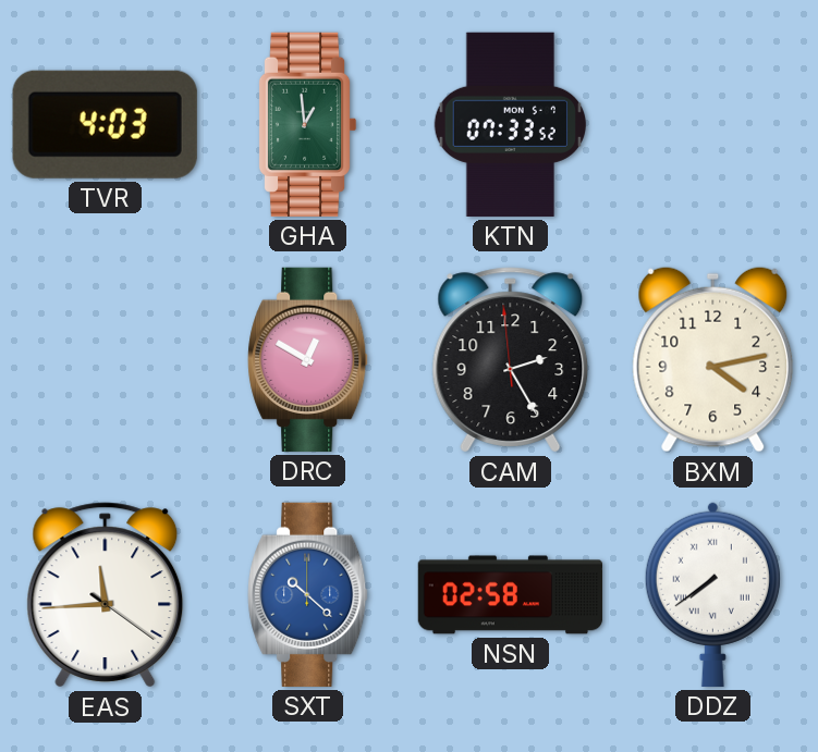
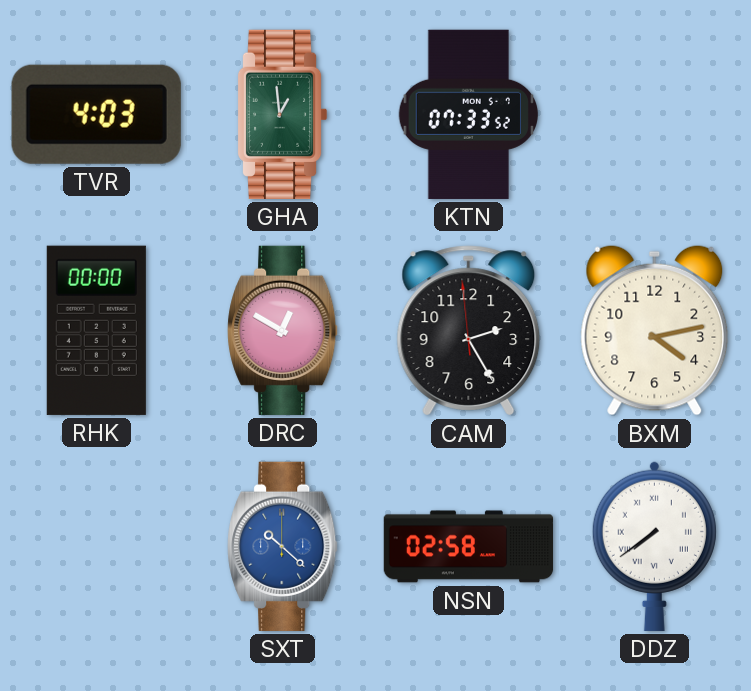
RHK: none -> 00:00 (96, 330)
EAS: 11:44 -> none (106, 595)
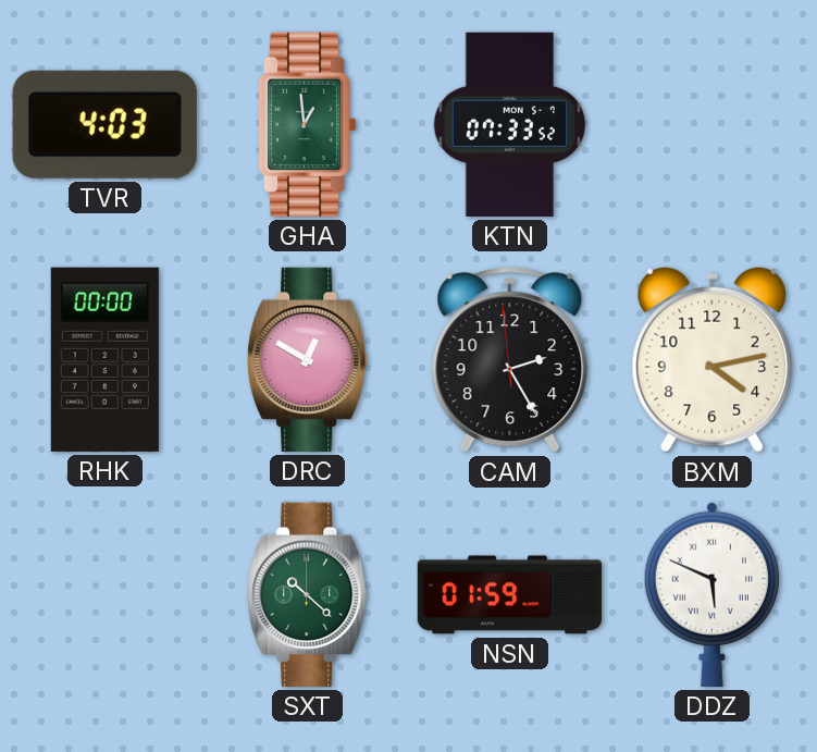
SXT dial: blue -> green (308, 594)
NSN: 02:58 -> 01:59 (510, 595)
DDZ: 7:39 -> 5:49 (711, 594)
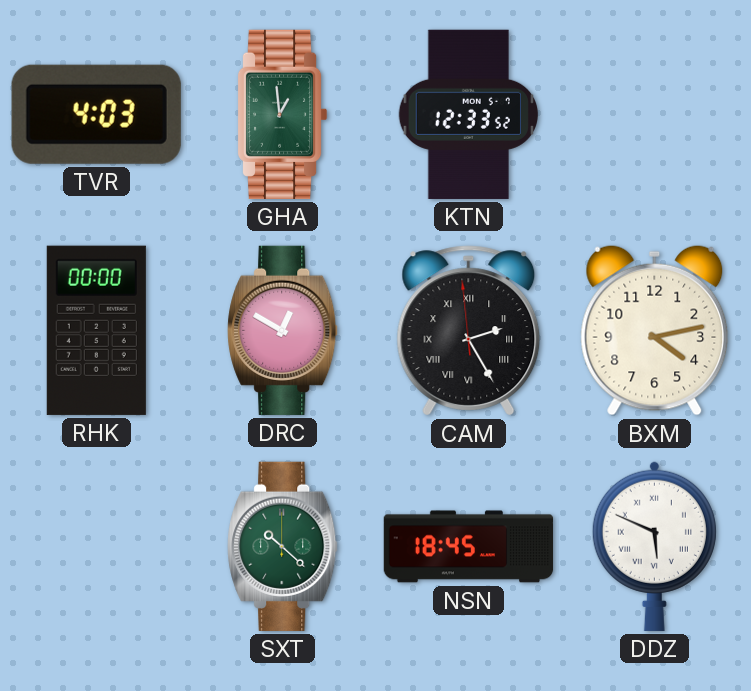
KTN: 07:33 -> 12:33 (468, 114)
CAM numerals: Arabic -> Roman (469, 331)
NSN: 01:59 -> 18:45 (469, 547)
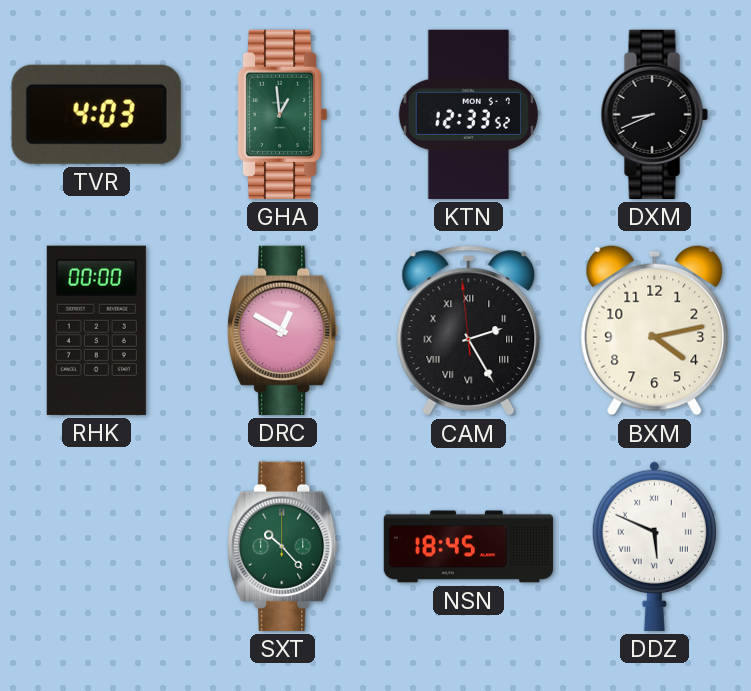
DXM: none -> 8:41 (654, 114)
SXT: 10:22 -> 10:23 (283, 546)
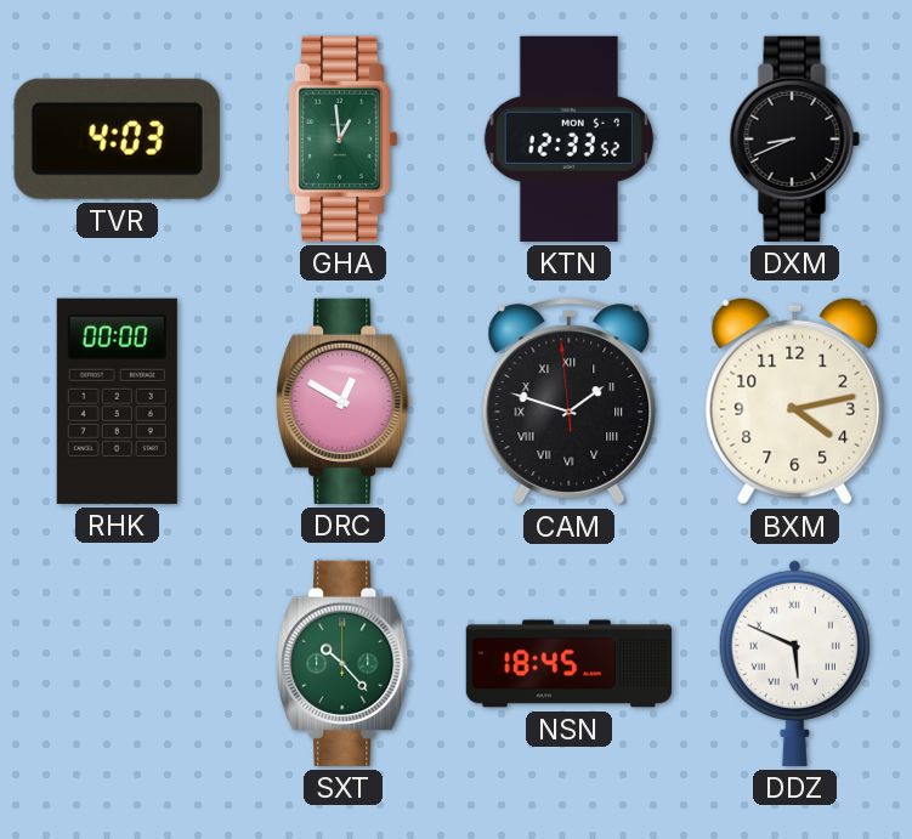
CAM: 2:24 -> 1:47 (570, 402)
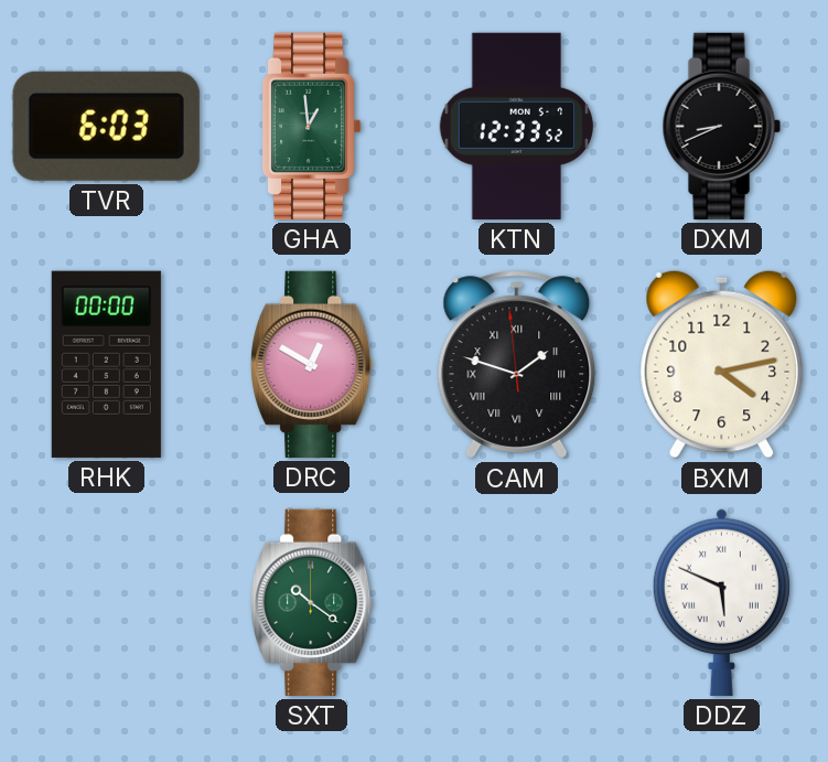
TVR: 4:03 -> 6:03 (106, 126)
SXT: 10:23 -> 10:21 (312, 602)
NSN: 18:45 -> none (570, 664)
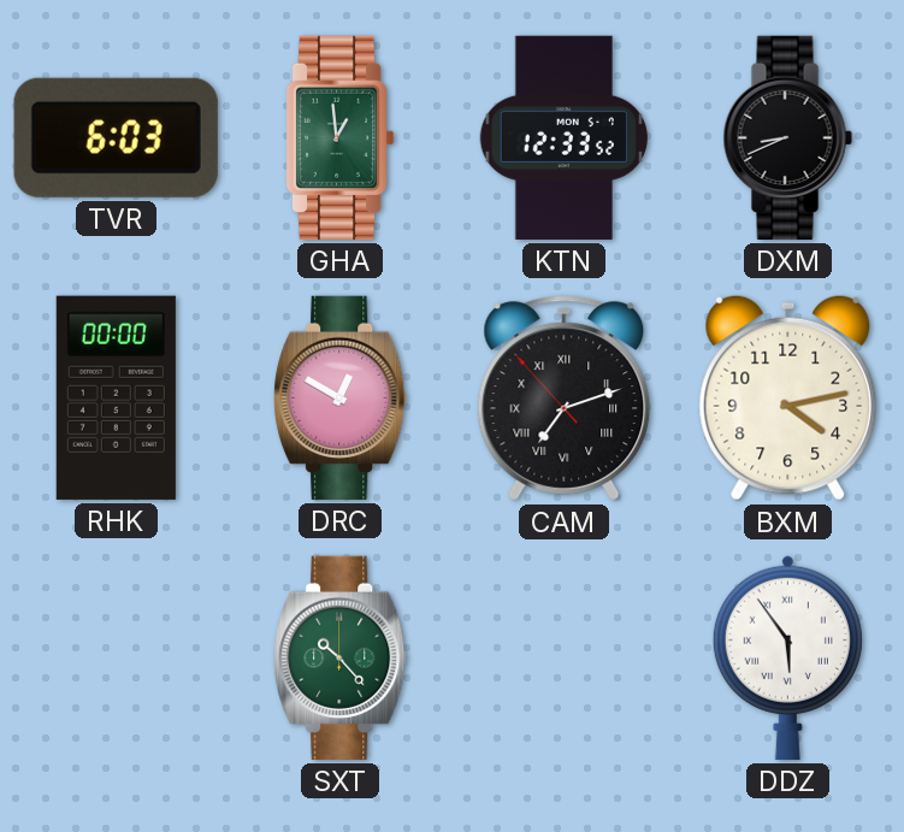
CAM: 1:47 -> 7:11 (565, 399)
SXT: 10:21 -> 10:23 (341, 657)
DDZ: 5:49 -> 5:54 (787, 657)
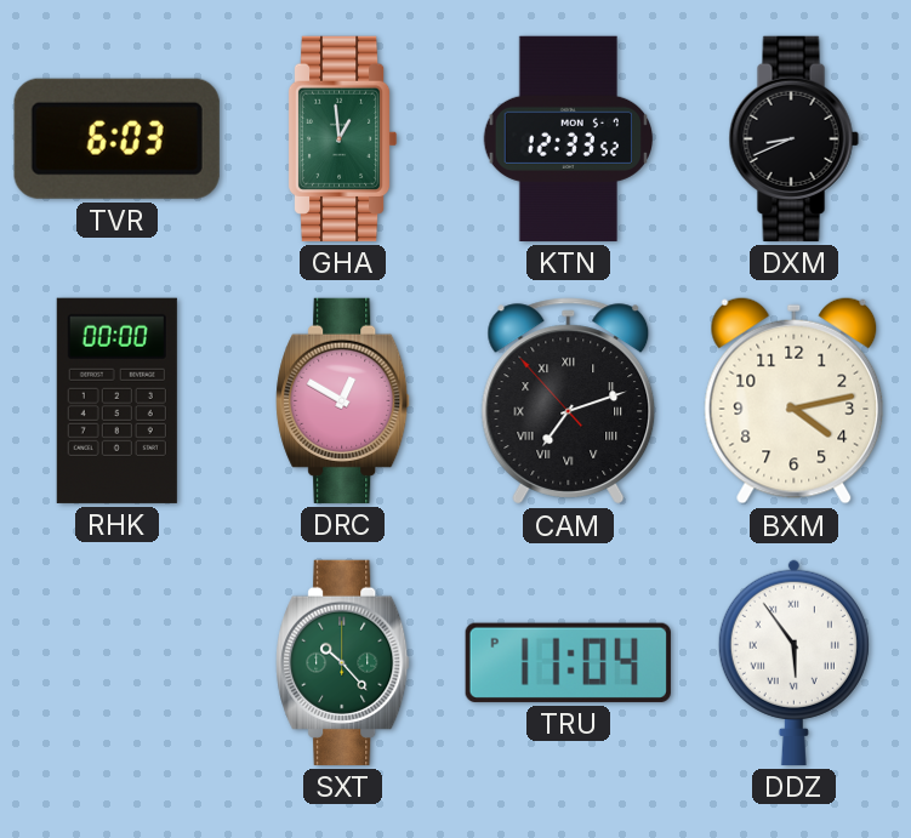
TRU: none -> 11:04 (568, 662)
